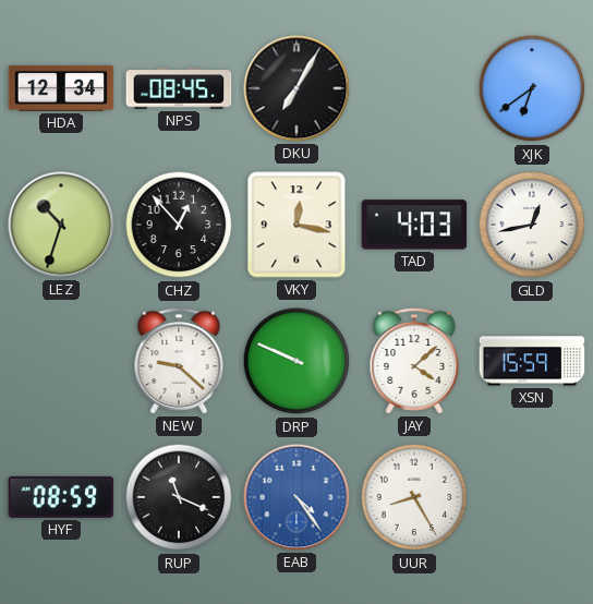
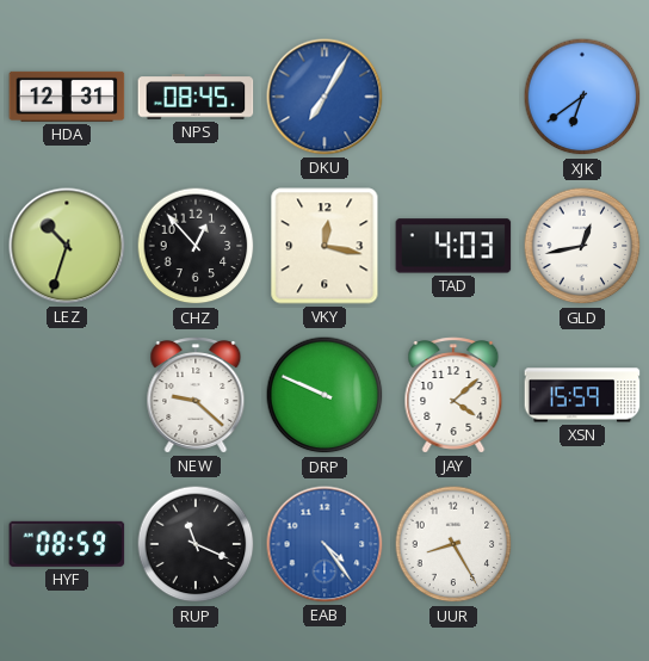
HDA: 12:34 -> 12:31 (67, 97)
DKU dial: black -> blue (324, 97)
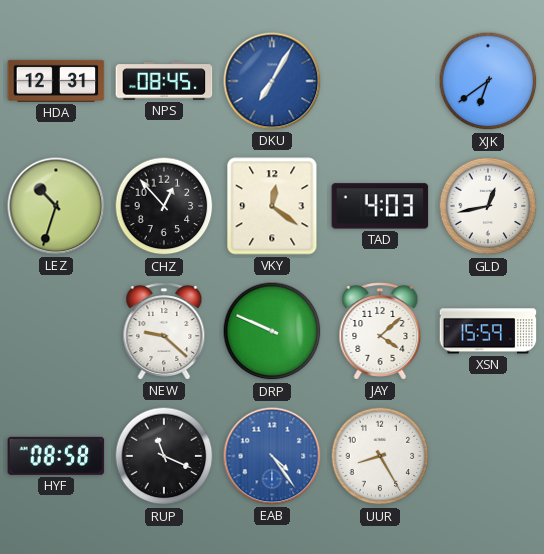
VKY: 12:17 -> 12:21 (272, 206)
HYF: 08:59 -> 08:58 (56, 456)
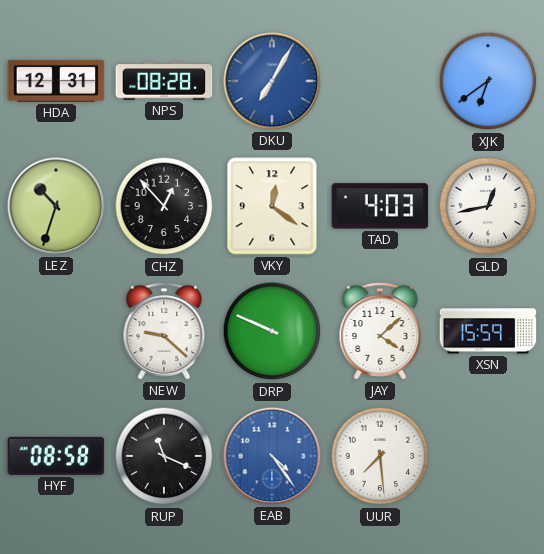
NPS: 08:45 -> 08:28 (164, 81)
UUR: 8:25 -> 7:29 (380, 456)
